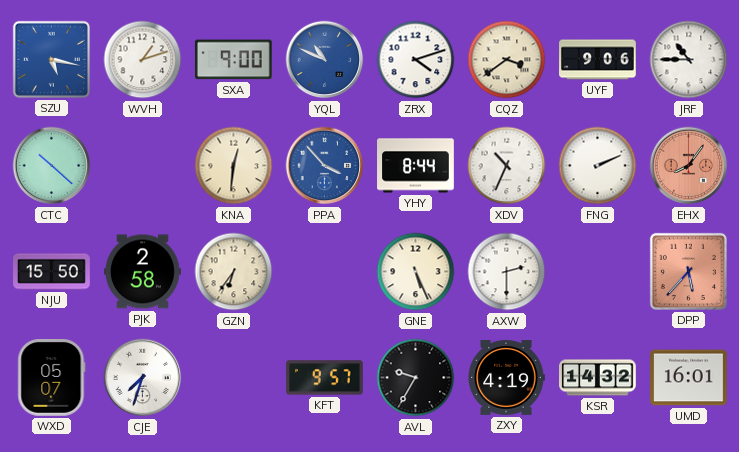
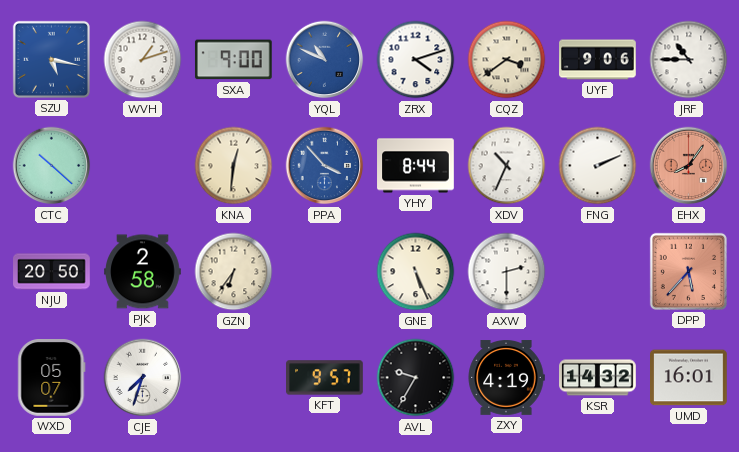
NJU: 15:50 -> 20:50 (52, 272)
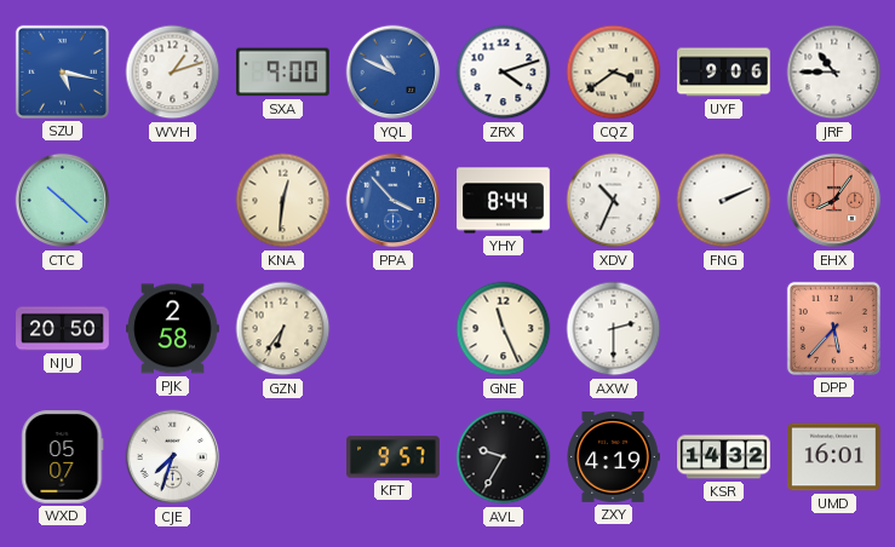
GNE: 5:26 -> 11:26 (504, 329)
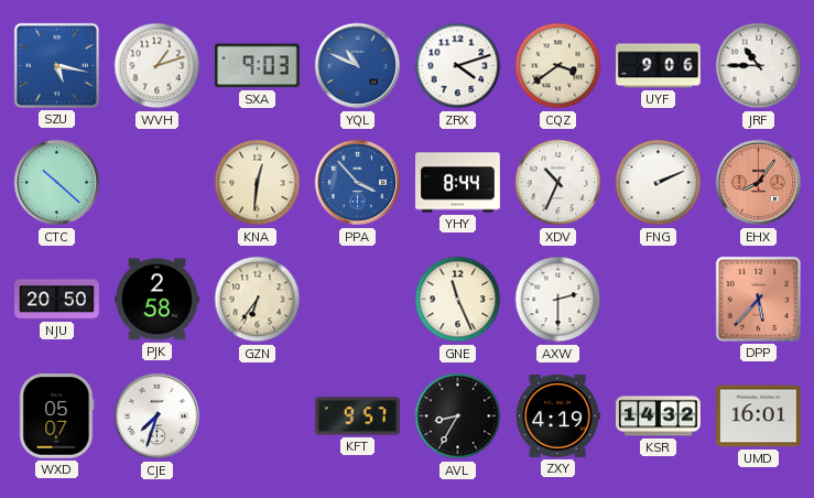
SXA: 9:00 -> 9:03 (257, 66)
AVL: 9:35 -> 8:35 (458, 416)
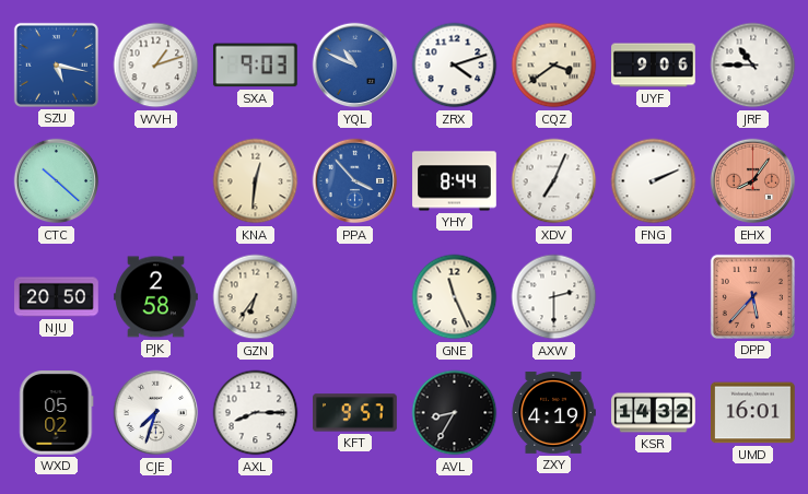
XDV: 10:34 -> 7:04 (554, 181)
WXD: 05:07 -> 05:02 (57, 413)
AXL: none -> 8:15 (256, 413)
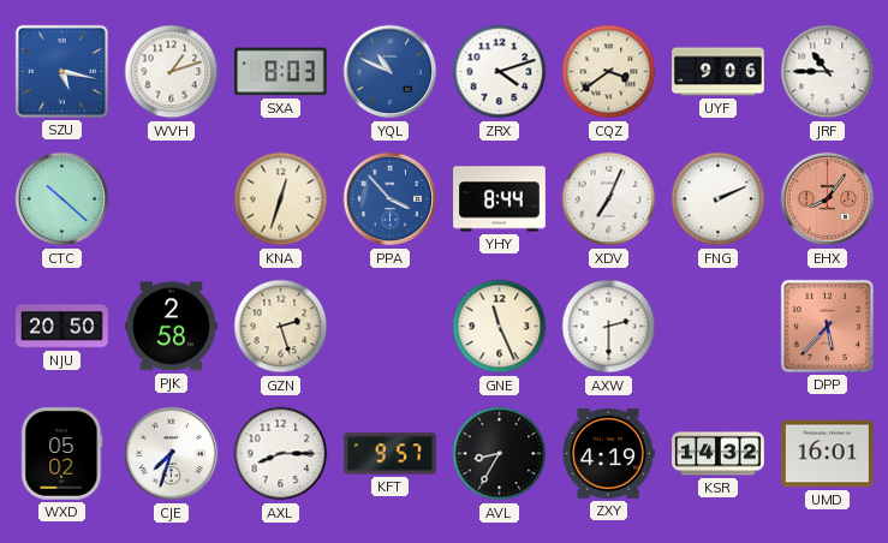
SXA: 9:03 -> 8:03 (280, 72)
KNA: 12:31 -> 12:33 (281, 199)
GZN: 6:36 -> 2:27 (281, 327)
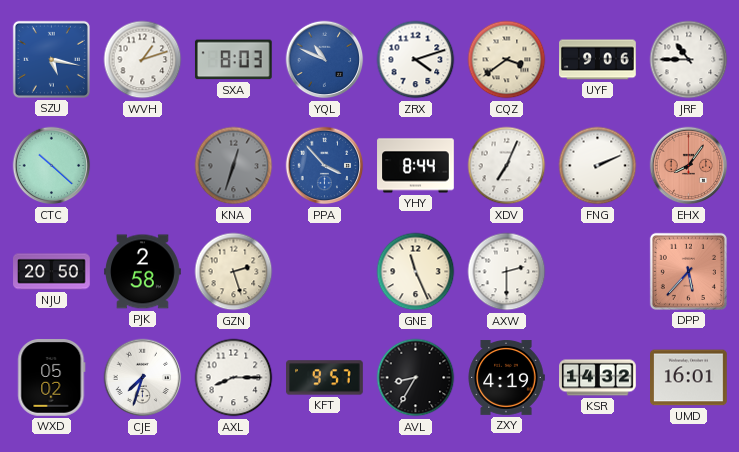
KNA dial: cream -> grey (234, 166)
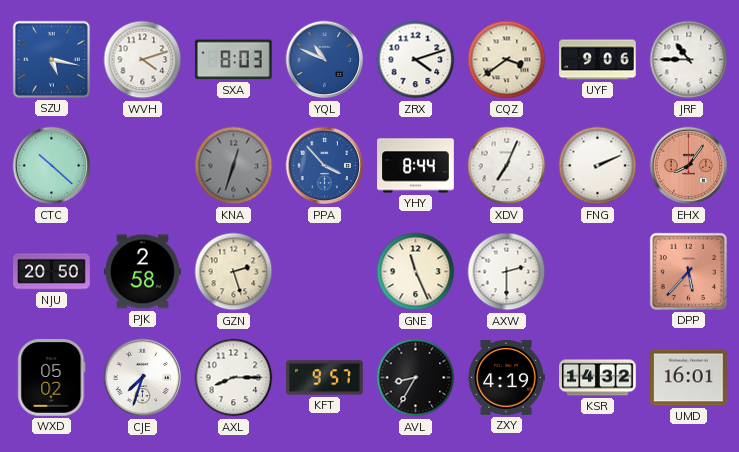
WVH: 1:12 -> 4:12 (143, 60)
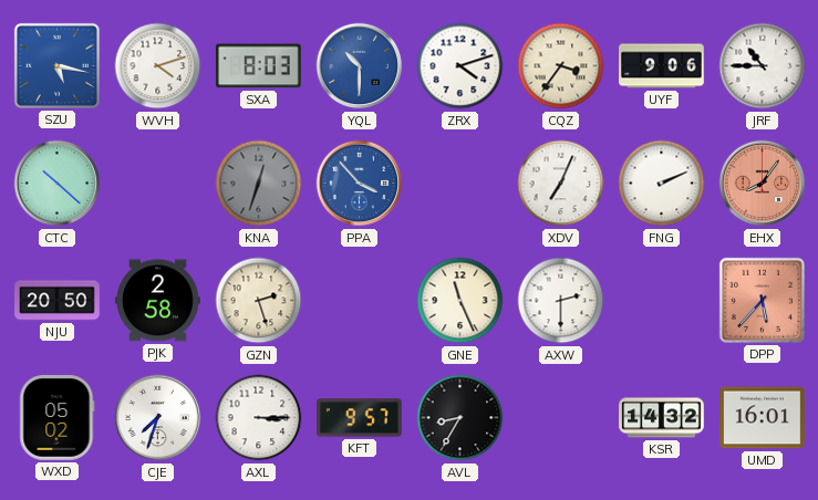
YQL: 10:49 -> 10:30 (360, 66)
CQZ: 3:39 -> 3:36 (561, 66)
YHY: 8:44 -> none (416, 166)
AXL: 8:15 -> 3:15 (259, 418)
ZXY: 4:19 -> none (506, 378)
